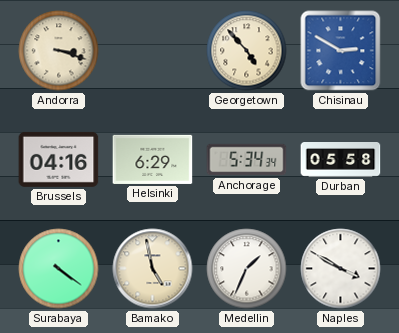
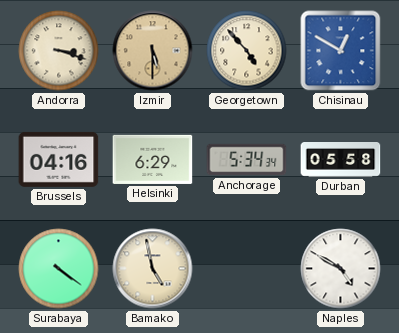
Izmir: none -> 5:30 (153, 51)
Chisinau: 2:50 -> 12:50 (341, 51)
Medellin: 1:34 -> none (247, 269)
Naples: 3:50 -> 4:50 (341, 269)
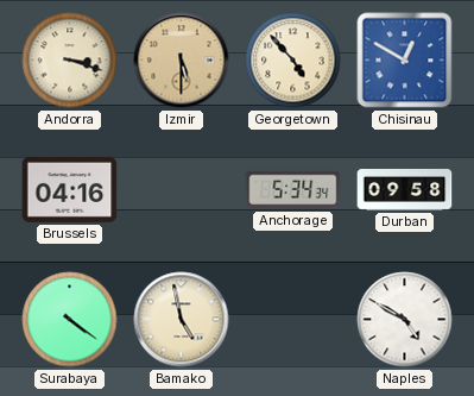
Helsinki: 6:29 -> none (153, 159)
Durban: 05:58 -> 09:58 (405, 190)
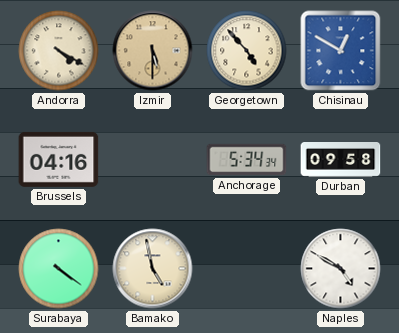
Andorra: 3:18 -> 4:20 (59, 51)
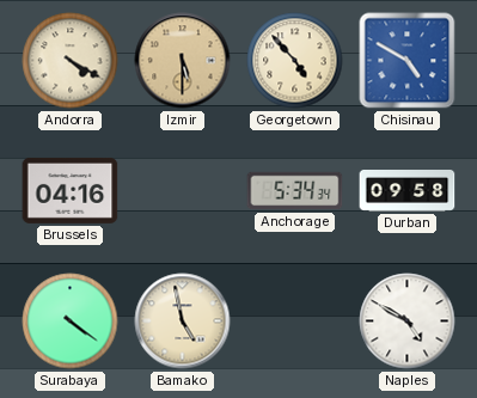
Chisinau: 12:50 -> 4:50 (408, 61)
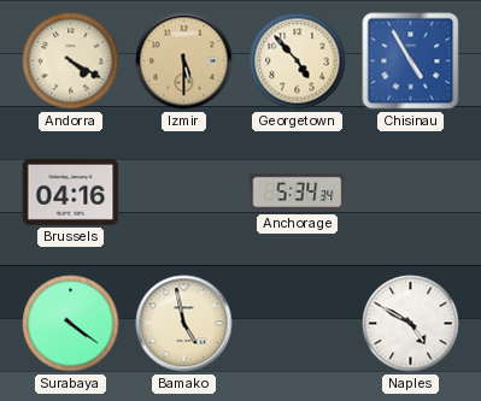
Chisinau: 4:50 -> 4:55 (411, 61)
Durban: 09:58 -> none (408, 191)
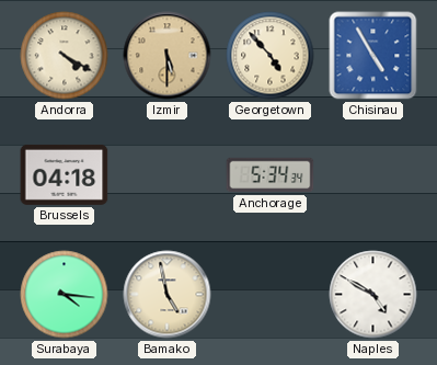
Brussels: 04:16 -> 04:18 (65, 174)
Surabaya: 4:21 -> 4:16 (65, 295)
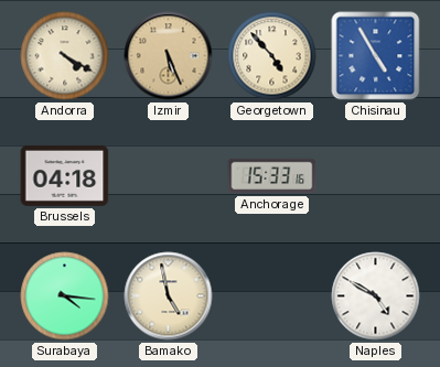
Izmir: 5:30 -> 5:26 (169, 56)
Anchorage: 5:34 -> 15:33 (272, 176)
